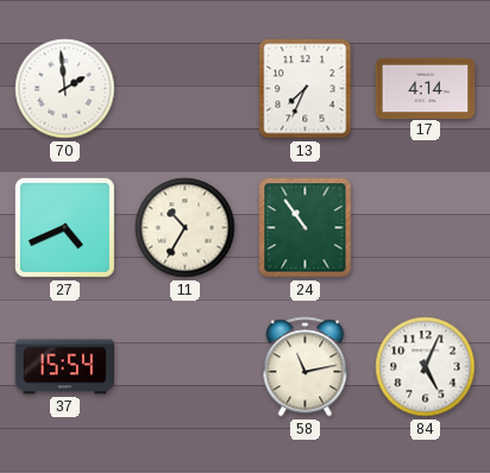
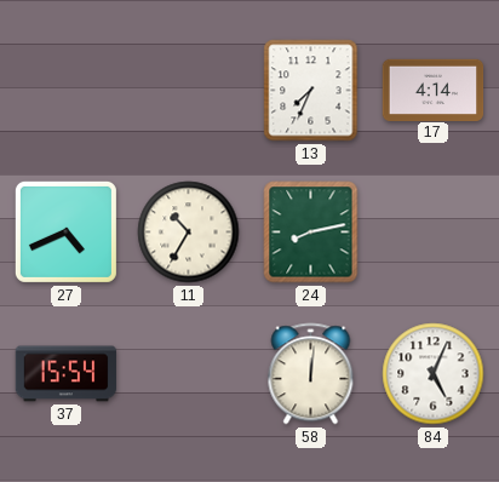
70: 1:59 -> none (65, 89)
24: 10:54 -> 8:13 (311, 233)
58: 11:13 -> 12:01 (311, 374)
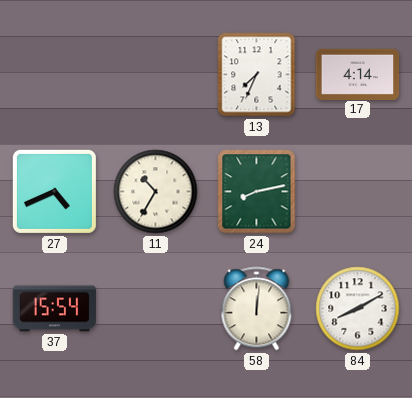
84: 5:04 -> 8:10 (358, 309)
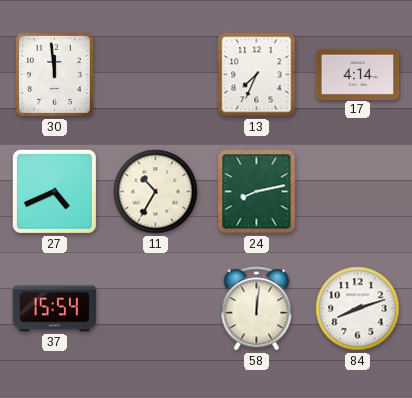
30: none -> 11:59 (54, 74)
84: 8:10 -> 8:12 (358, 309)
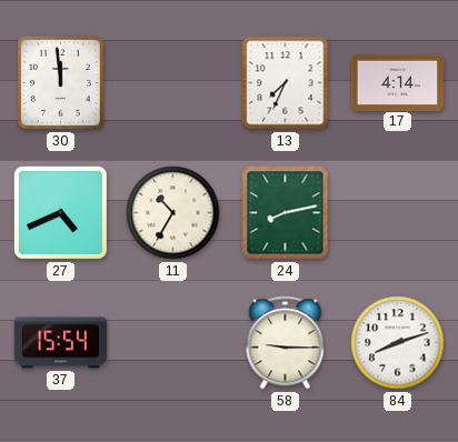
58: 12:01 -> 9:15 (286, 343)
